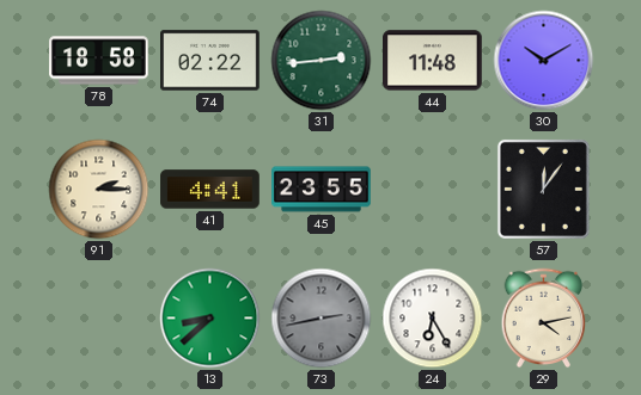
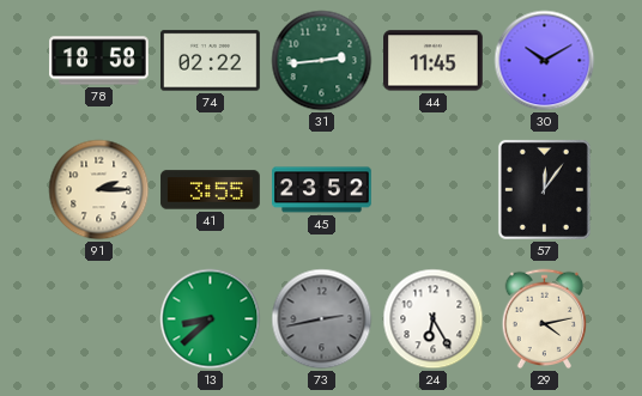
44: 11:48 -> 11:45 (434, 61)
41: 4:41 -> 3:55 (211, 190)
45: 23:55 -> 23:52 (322, 190)
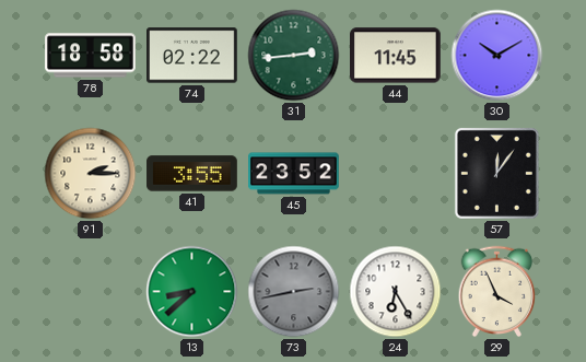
29: 4:13 -> 3:56 (497, 292)
